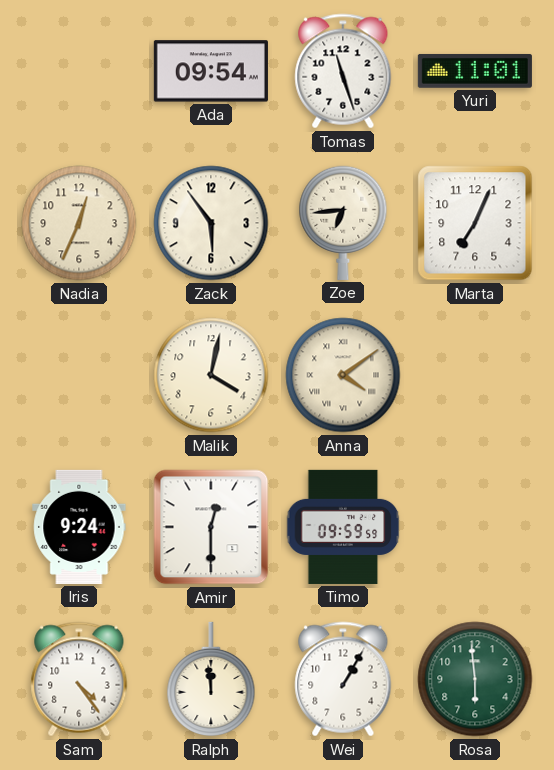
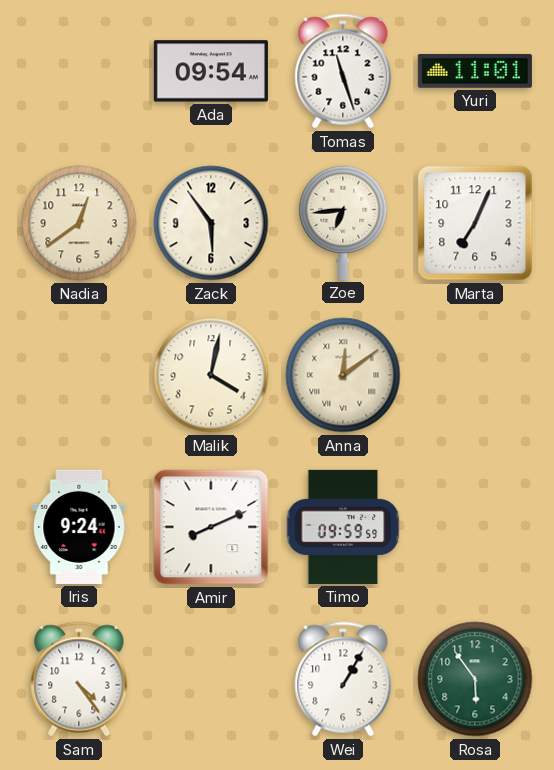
Nadia: 12:34 -> 12:39 (79, 223)
Anna: 4:09 -> 12:09 (343, 375)
Amir: 12:30 -> 8:11 (211, 527)
Ralph: 11:59 -> none (211, 679)
Rosa: 5:59 -> 5:54 (475, 679)
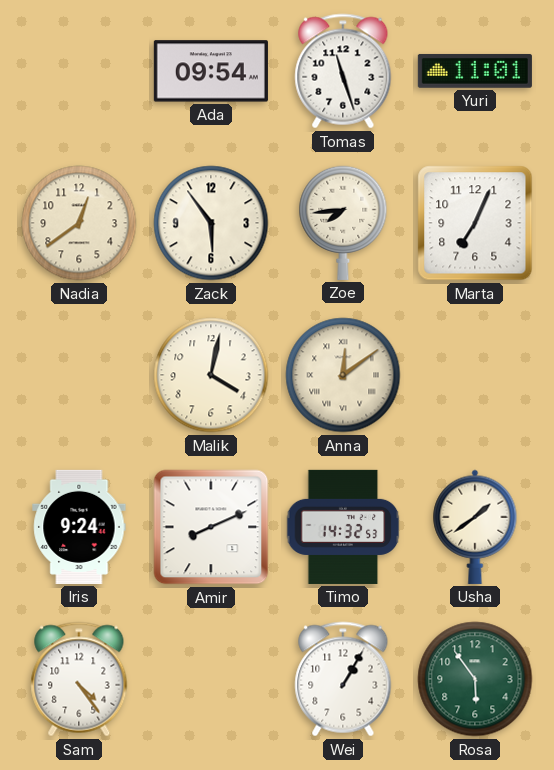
Zoe: 6:44 -> 7:44 (343, 223)
Timo: 09:59 -> 14:32 (343, 527)
Usha: none -> 1:39 (475, 527)
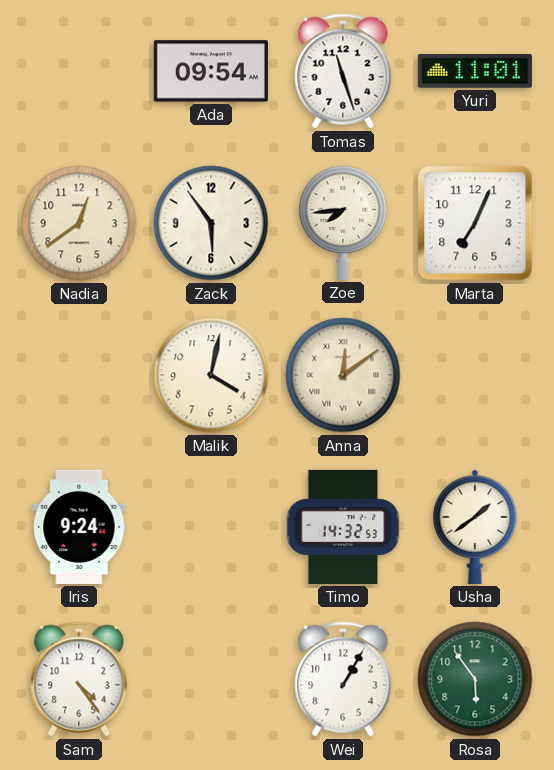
Amir: 8:11 -> none (211, 527)
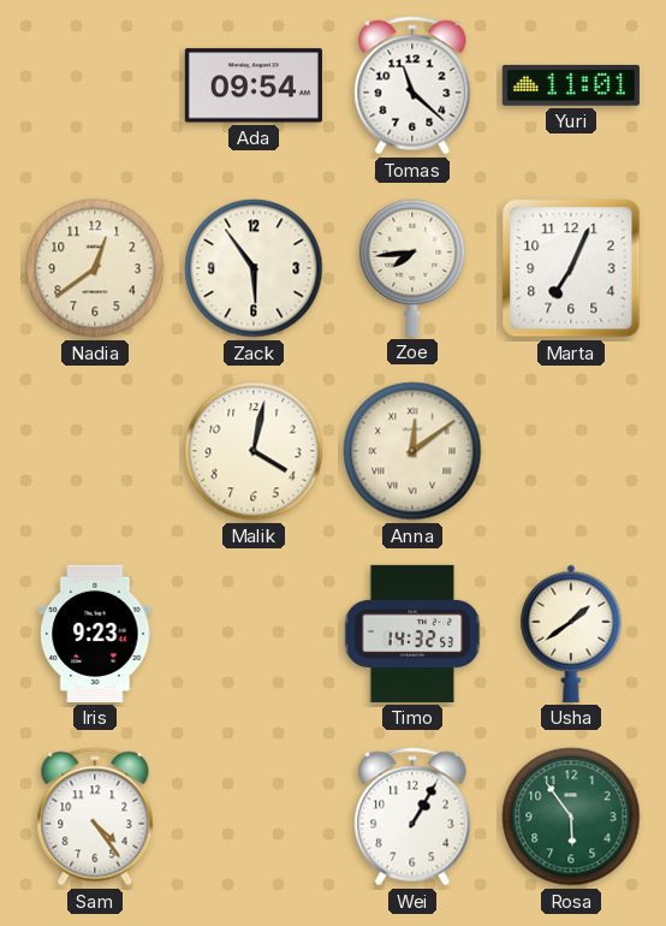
Tomas: 11:27 -> 11:22 (412, 85)
Iris: 9:24 -> 9:23 (95, 634)
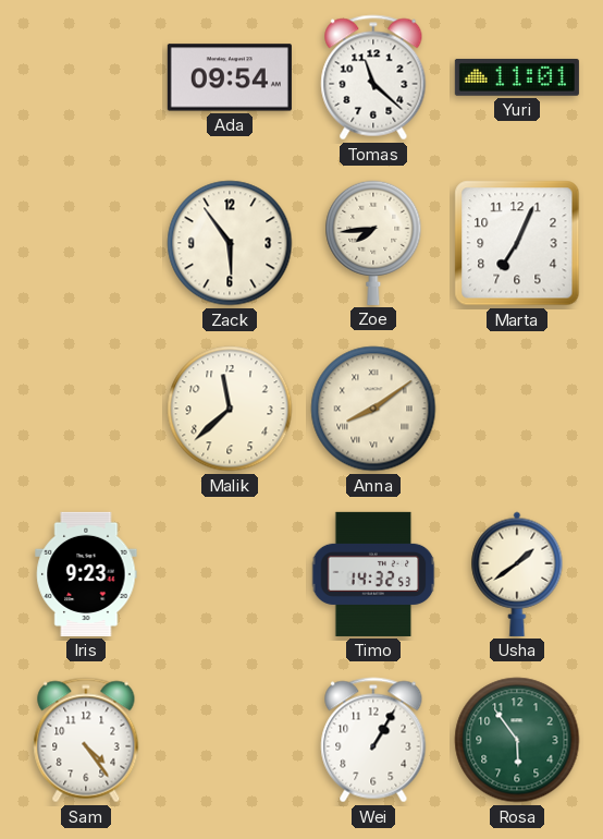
Nadia: 12:39 -> none (95, 268)
Malik: 4:02 -> 11:38 (230, 409)
Anna: 12:09 -> 8:09 (373, 409)
